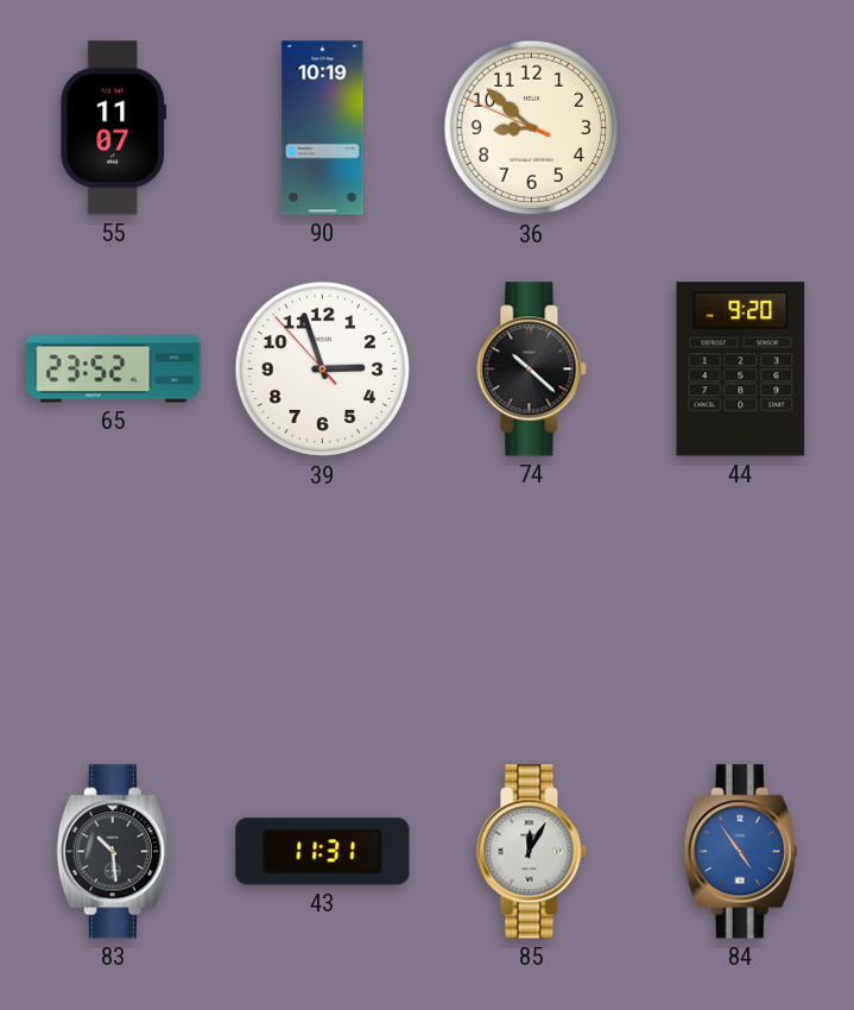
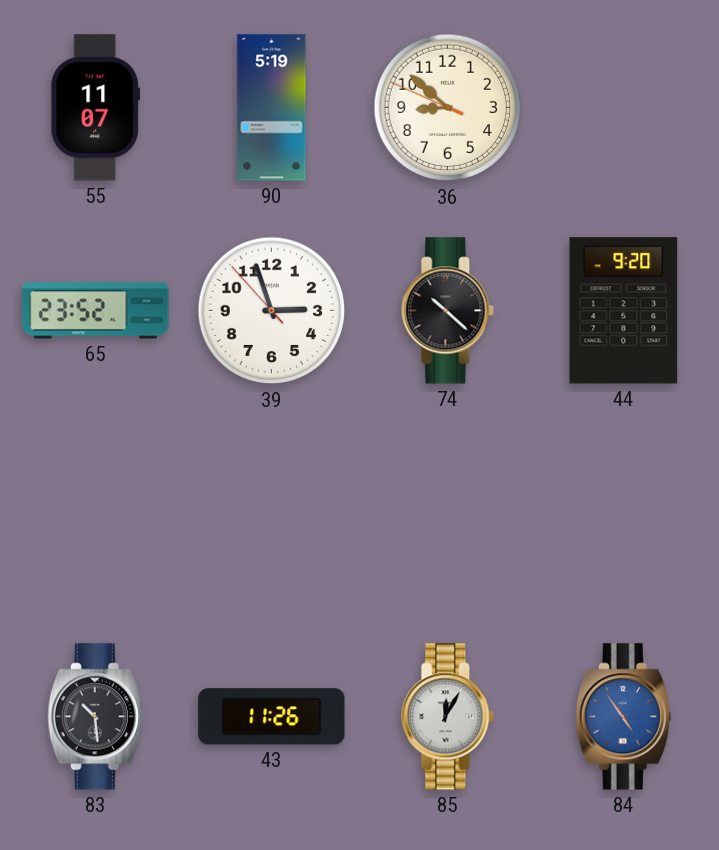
90: 10:19 -> 5:19 (272, 108)
43: 11:31 -> 11:26 (272, 717)
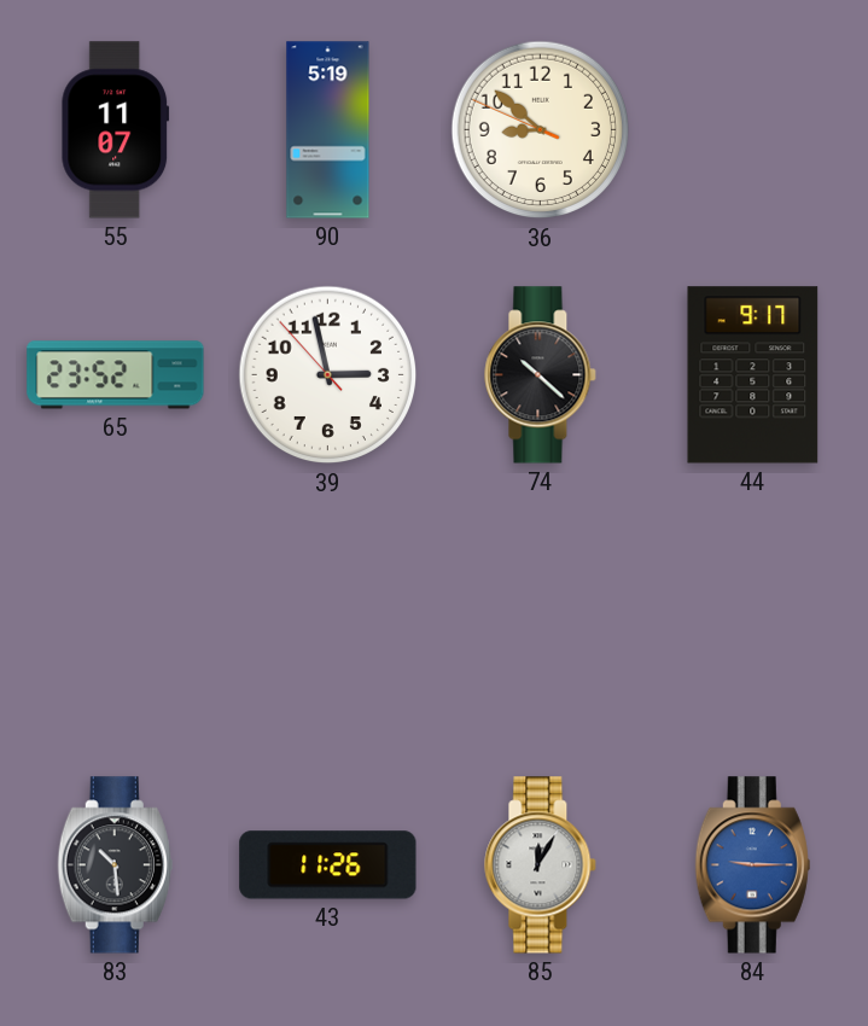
39: 2:56 -> 2:57 (328, 375)
44: 9:20 -> 9:17 (753, 375)
84: 4:54 -> 9:15 (752, 865)
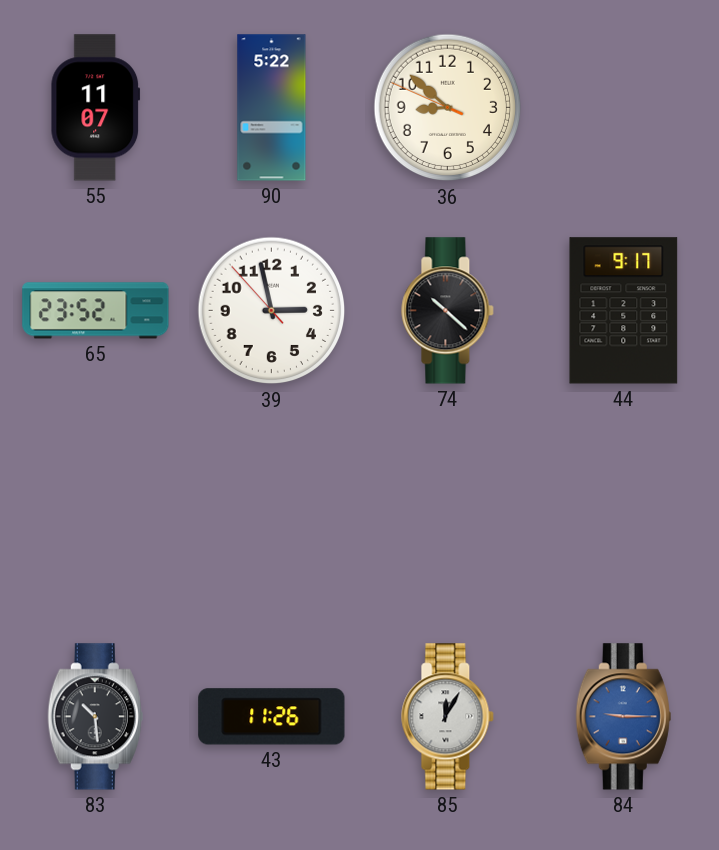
90: 5:19 -> 5:22 (272, 108)
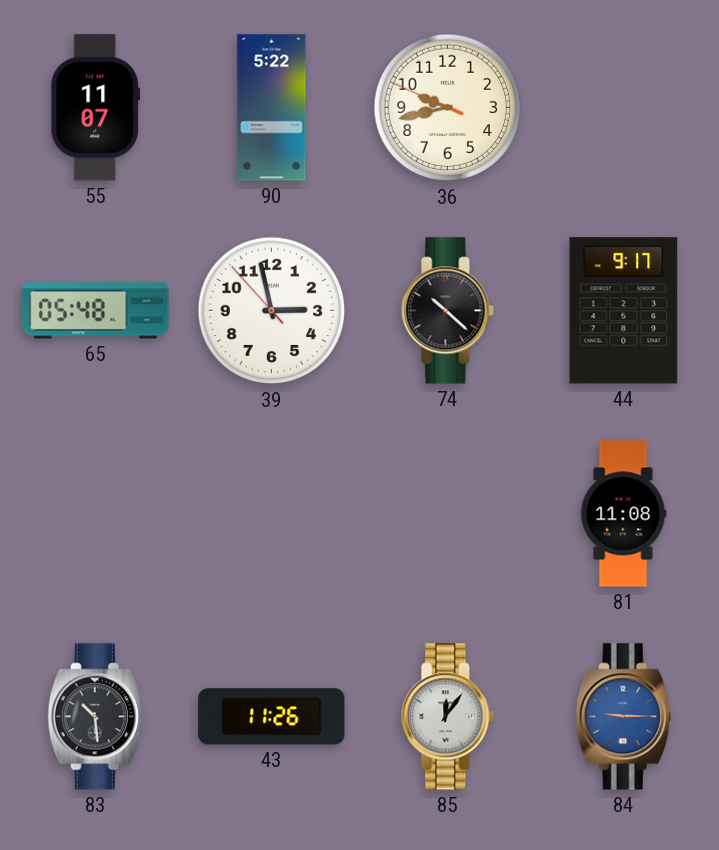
36: 8:51 -> 9:42 (448, 108)
65: 23:52 -> 05:48 (96, 311)
81: none -> 11:08 (624, 514)
85: 12:05 -> 12:06 (448, 717)
